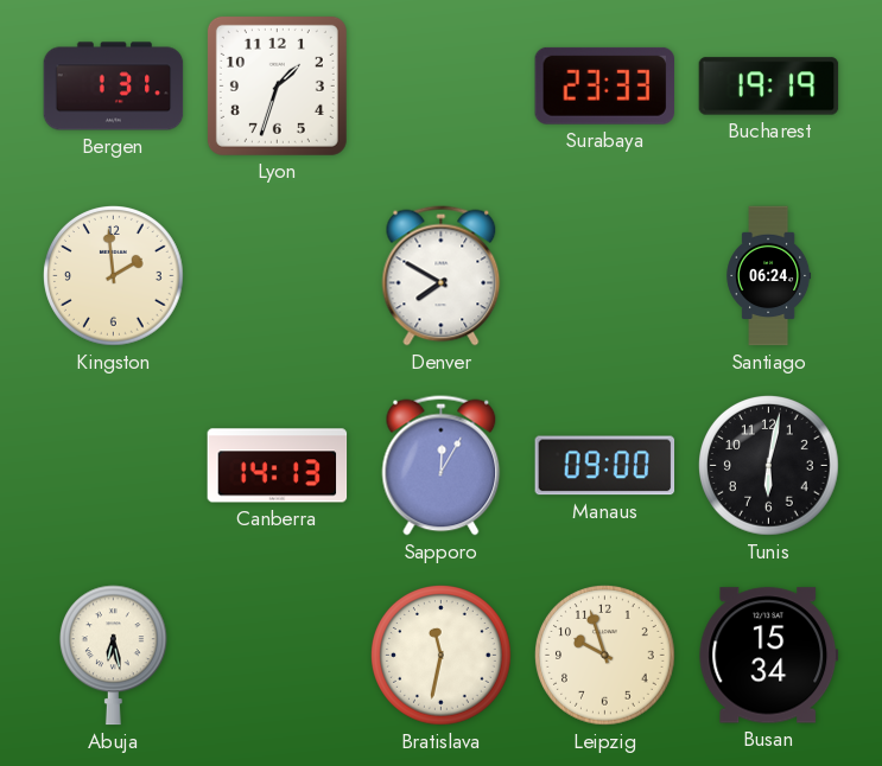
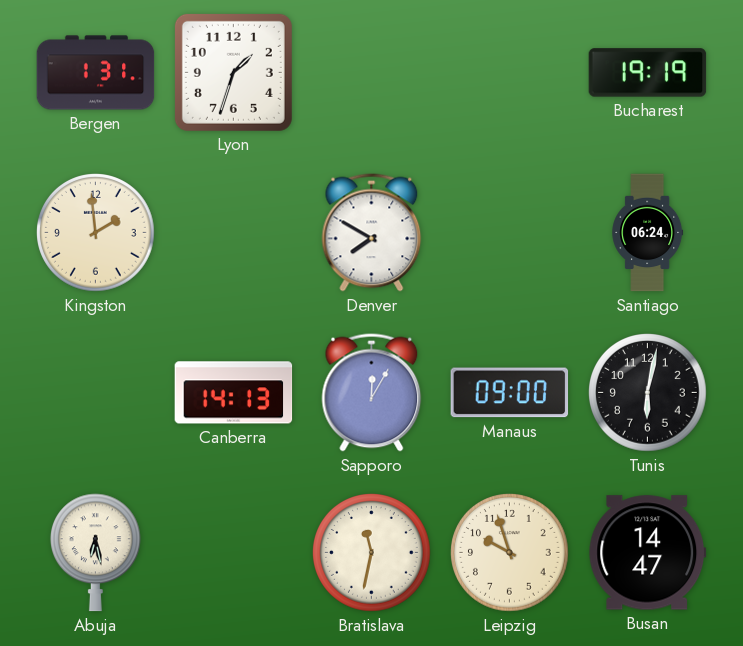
Surabaya: 23:33 -> none (604, 85)
Busan: 15:34 -> 14:47 (648, 553)
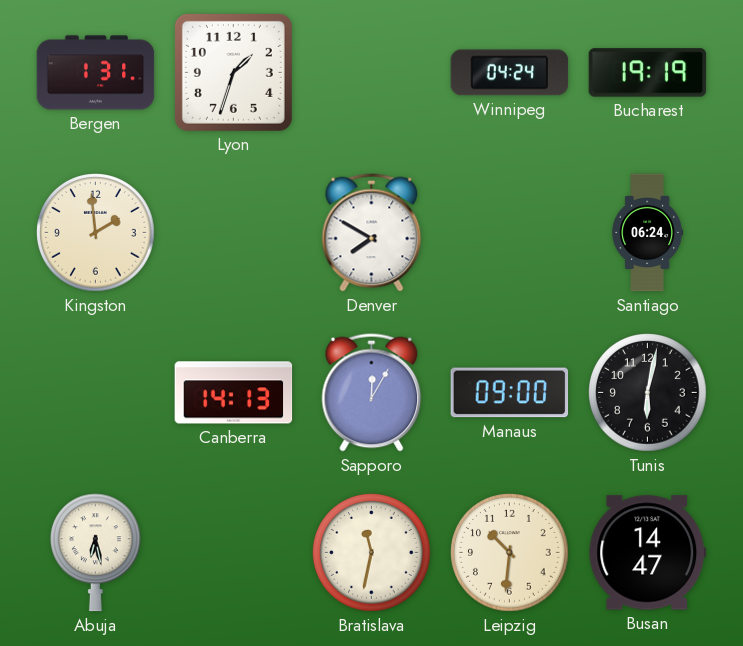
Winnipeg: none -> 04:24 (510, 73)
Leipzig: 9:57 -> 10:31 (510, 553)
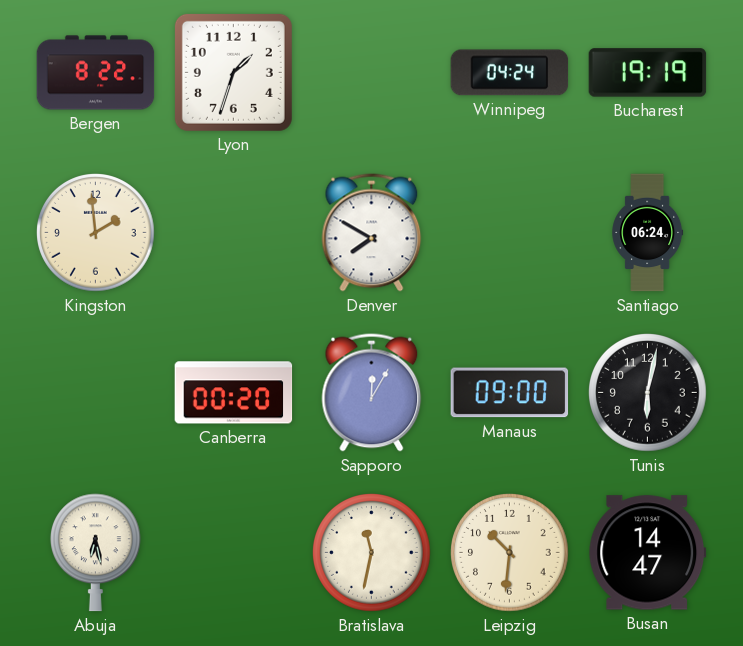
Bergen: 1:31 -> 8:22 (96, 73)
Canberra: 14:13 -> 00:20 (234, 393)
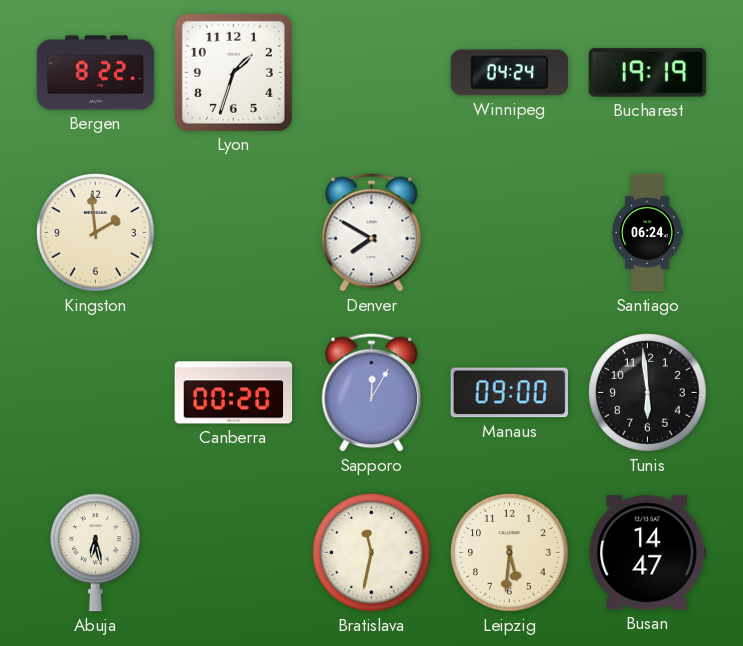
Tunis: 6:02 -> 5:59 (648, 393)
Leipzig: 10:31 -> 5:31 (510, 553)
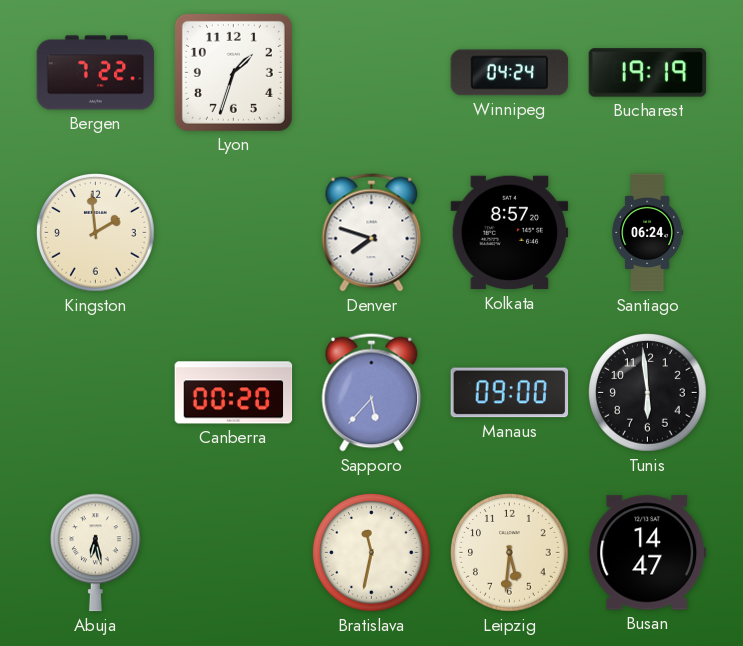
Bergen: 8:22 -> 7:22 (96, 73)
Denver: 7:50 -> 7:48 (372, 233)
Kolkata: none -> 8:57 (510, 233)
Sapporo: 12:05 -> 5:37 (372, 393)
